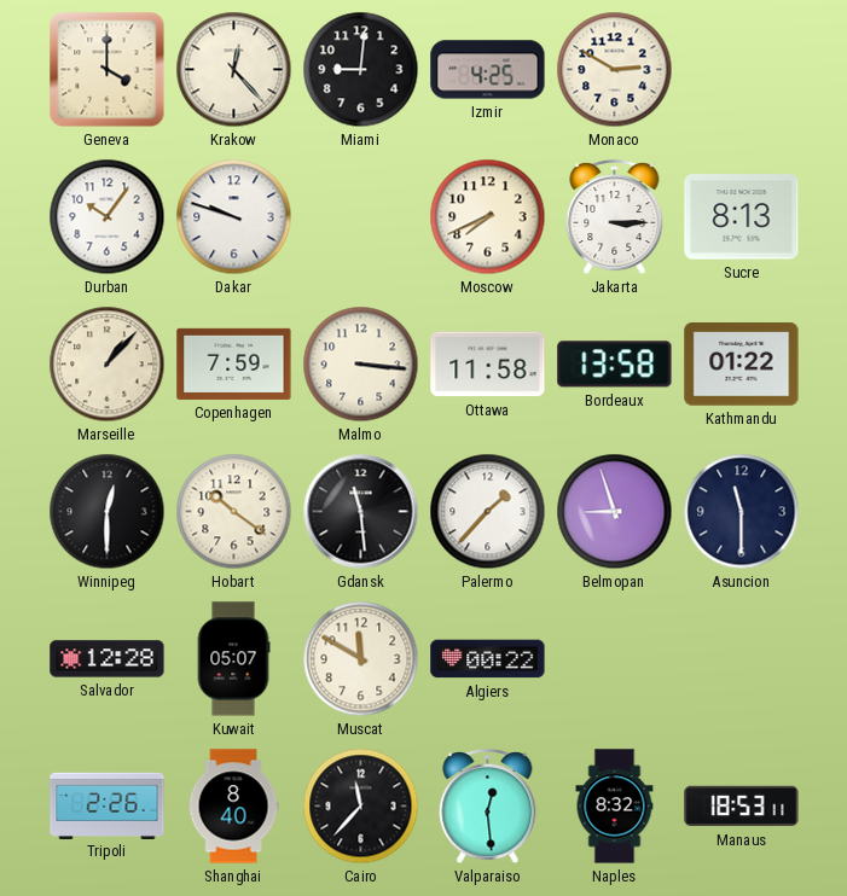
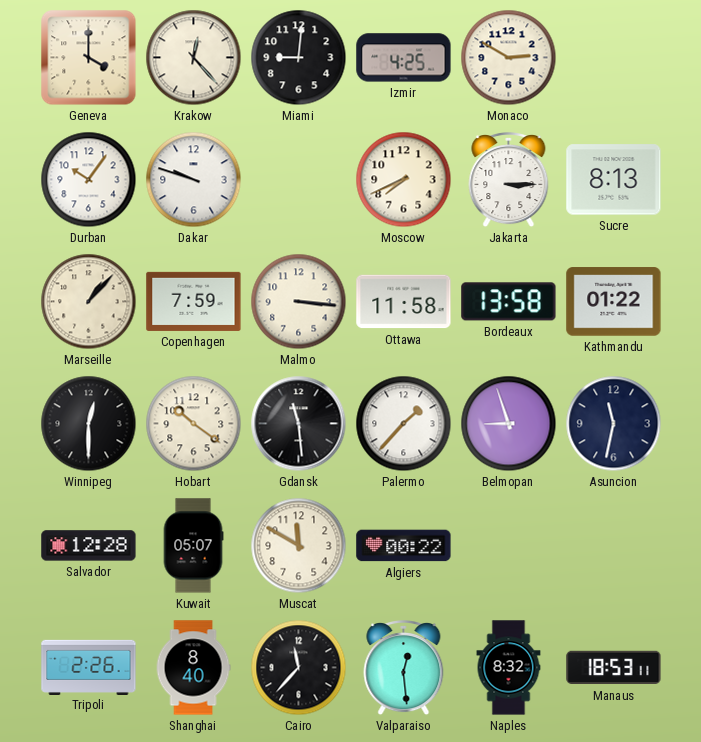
Asuncion: 11:30 -> 11:32 (614, 424)
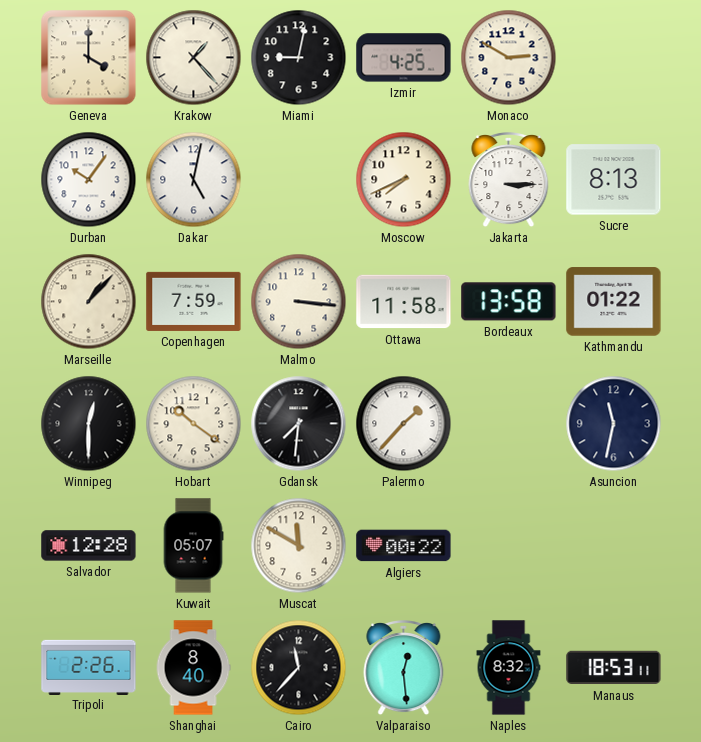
Krakow: 12:23 -> 1:23 (194, 58)
Miami: 9:01 -> 9:02 (299, 58)
Dakar: 9:48 -> 5:02 (194, 180)
Gdansk: 11:29 -> 7:31 (299, 424)
Belmopan: 8:57 -> none (509, 424)
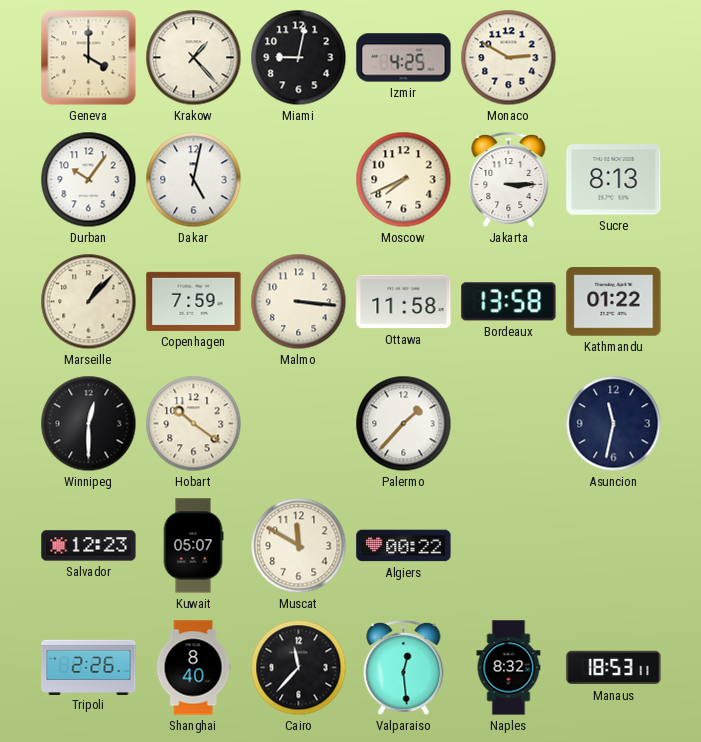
Gdansk: 7:31 -> none (299, 424)
Salvador: 12:28 -> 12:23 (89, 546)
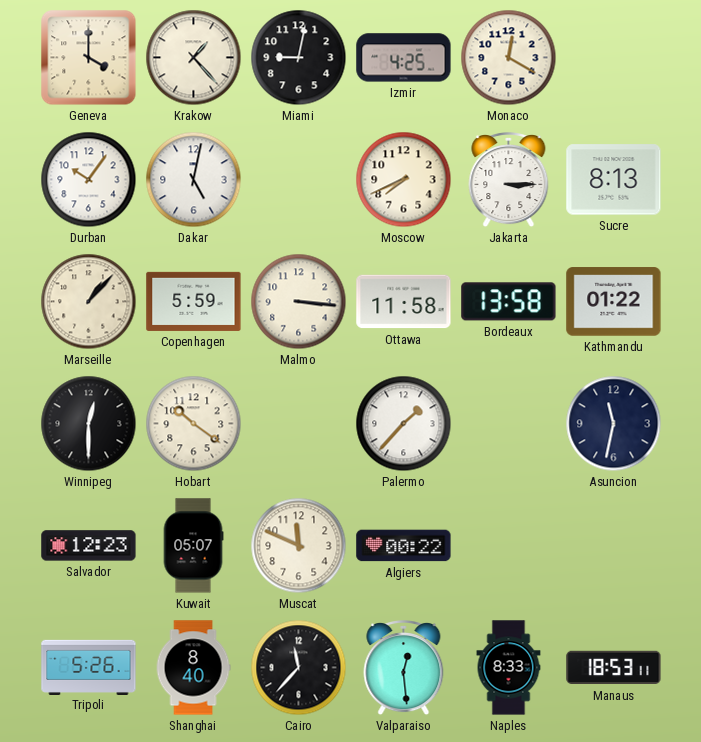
Monaco: 2:50 -> 12:20 (509, 58)
Copenhagen: 7:59 -> 5:59 (194, 301)
Muscat: 11:50 -> 11:49 (299, 546)
Tripoli: 2:26 -> 5:26 (89, 667)
Naples: 8:32 -> 8:33 (509, 668)
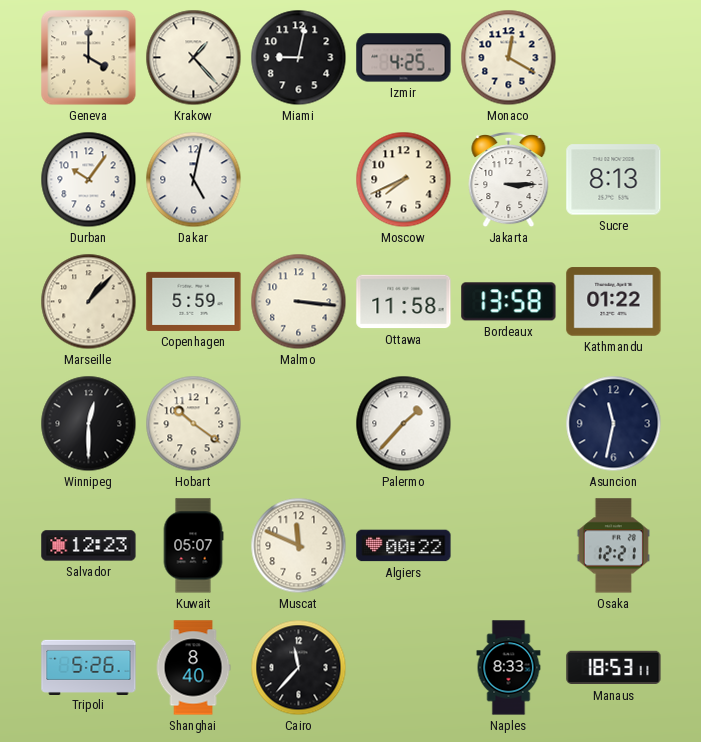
Osaka: none -> 12:21 (613, 546)
Valparaiso: 12:29 -> none (404, 669)
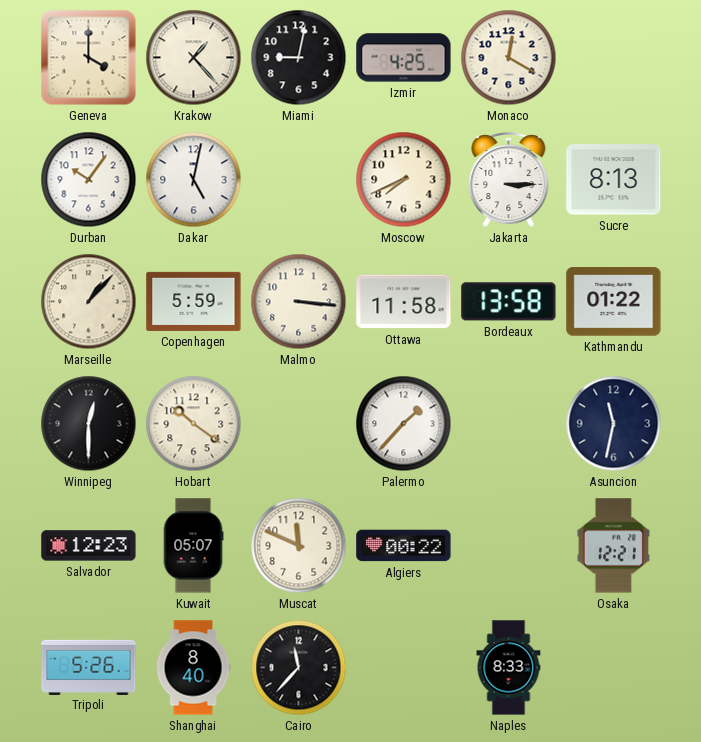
Manaus: 18:53 -> none (614, 668)
